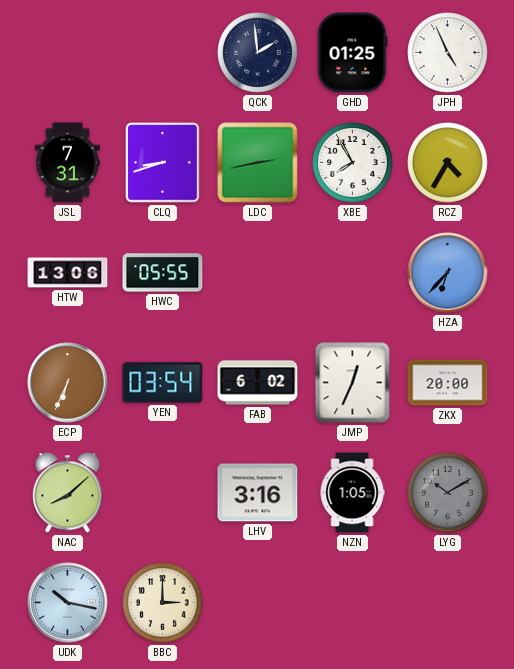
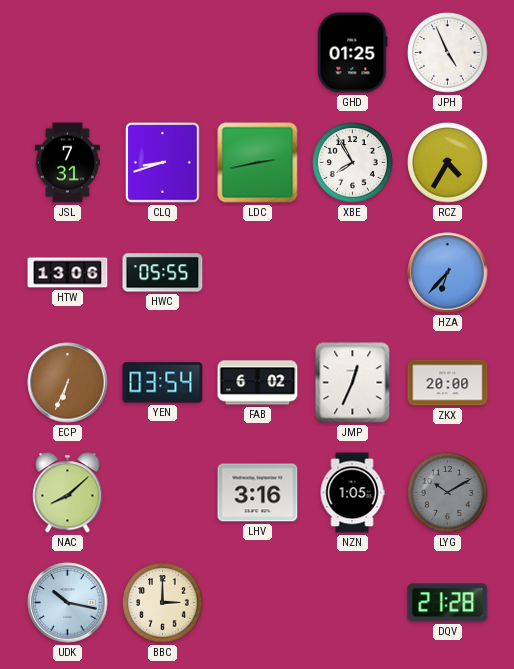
QCK: 1:59 -> none (258, 53)
DQV: none -> 21:28 (448, 603)
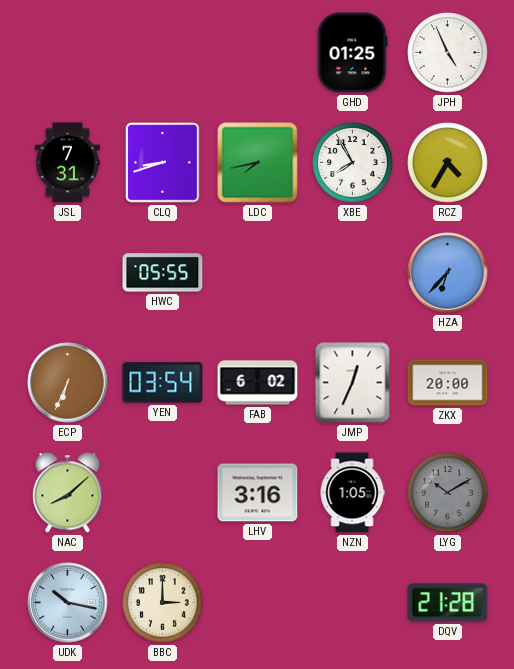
LDC: 2:43 -> 7:43 (258, 163)
HTW: 13:06 -> none (68, 273)
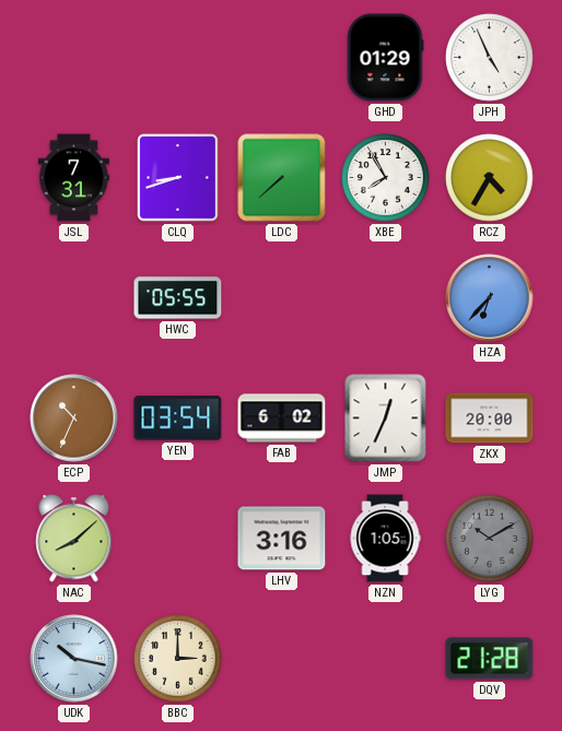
GHD: 01:25 -> 01:29 (386, 58)
LDC: 7:43 -> 7:38 (282, 178)
ECP: 6:34 -> 10:34 (74, 418)
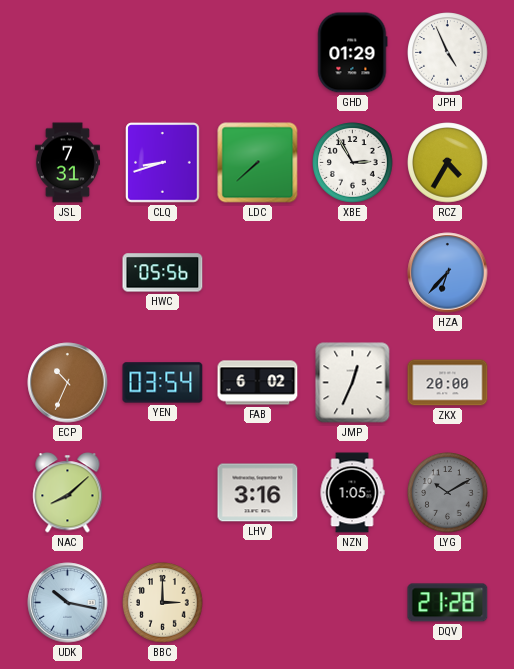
XBE: 7:55 -> 2:55 (353, 163)
HWC: 05:55 -> 05:56 (163, 273)
